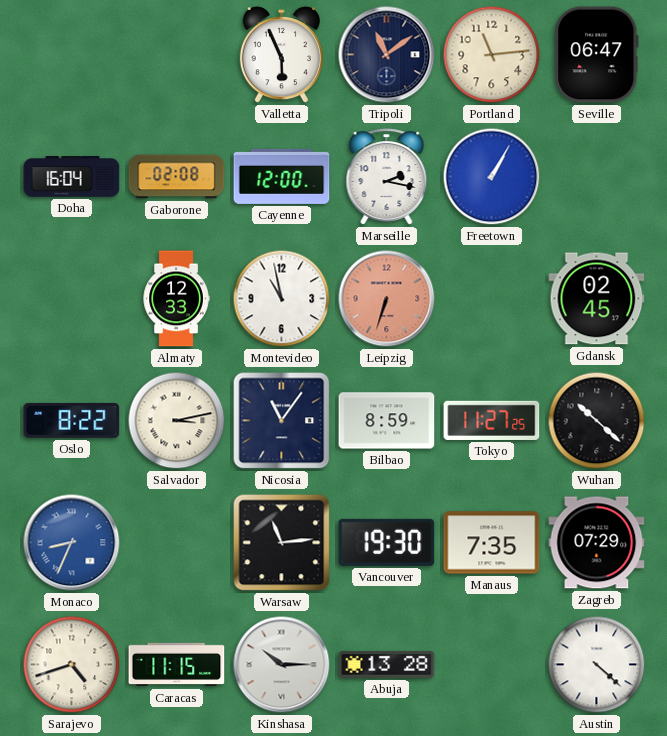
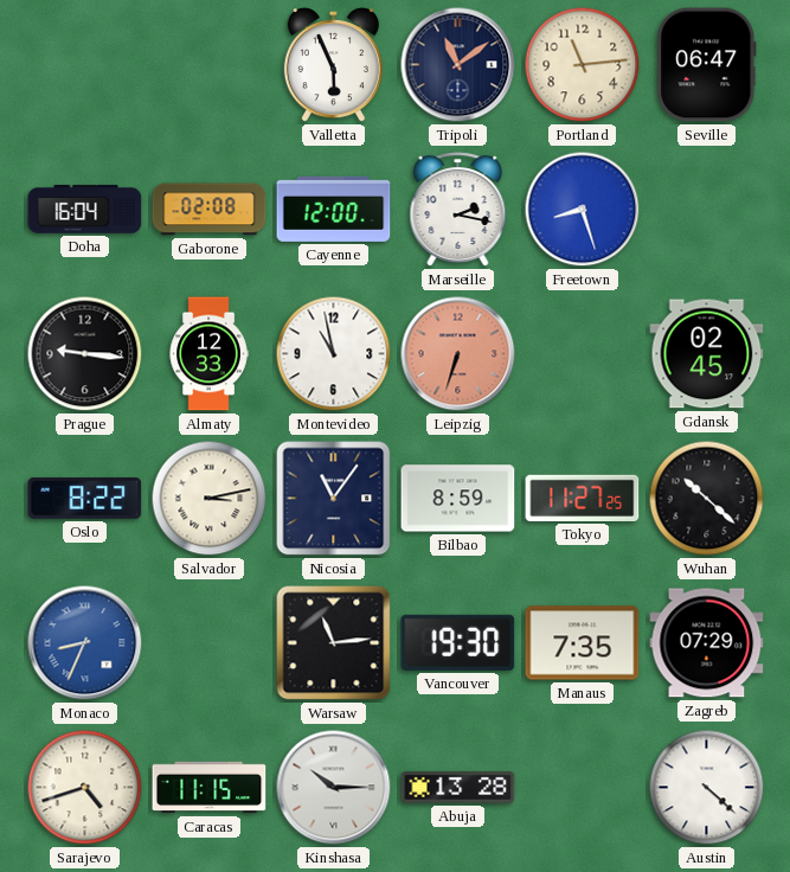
Freetown: 1:05 -> 8:27 (583, 210)
Prague: none -> 9:16 (85, 354)
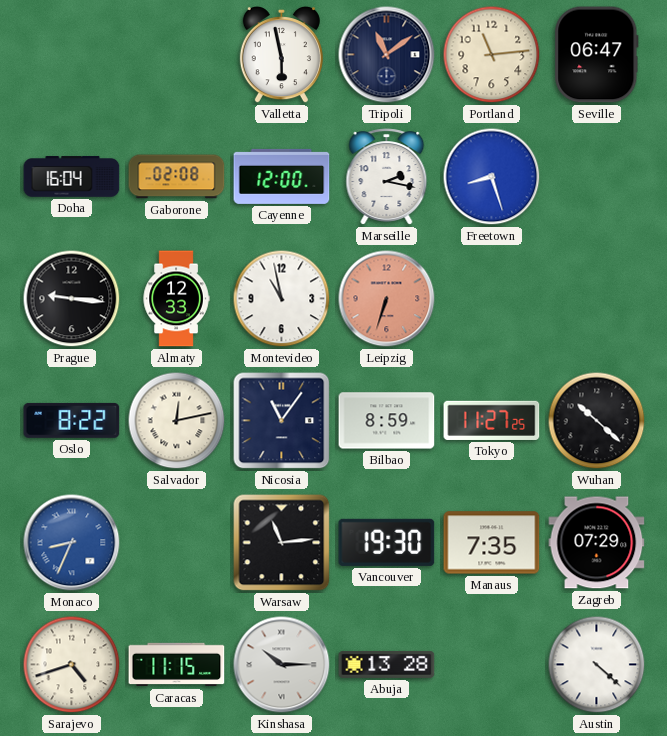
Valletta: 5:56 -> 5:58 (281, 56)
Gdansk: 02:45 -> none (707, 354)
Salvador: 3:13 -> 12:13 (177, 421)
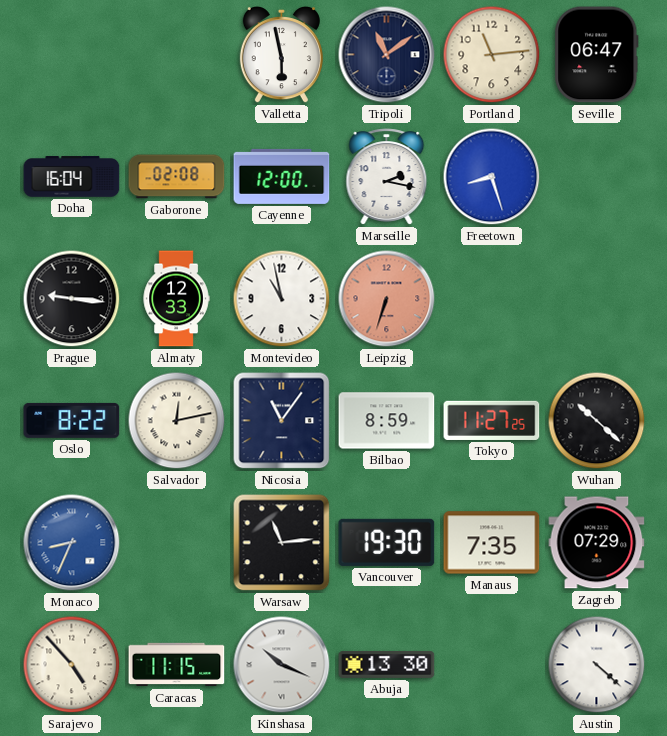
Sarajevo: 4:42 -> 4:53 (72, 665)
Kinshasa: 10:15 -> 10:19 (282, 665)
Abuja: 13:28 -> 13:30 (387, 664)
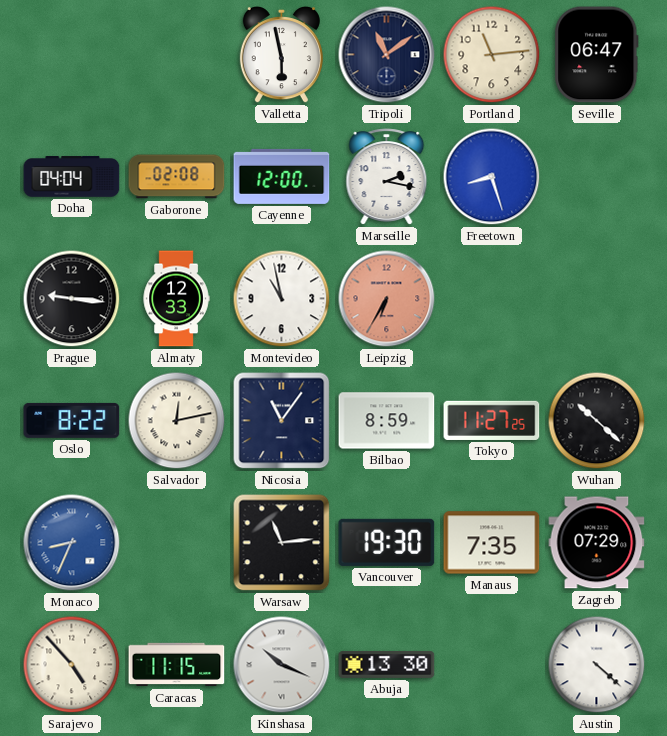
Doha: 16:04 -> 04:04 (72, 177)
Leipzig: 6:33 -> 6:35 (387, 299)
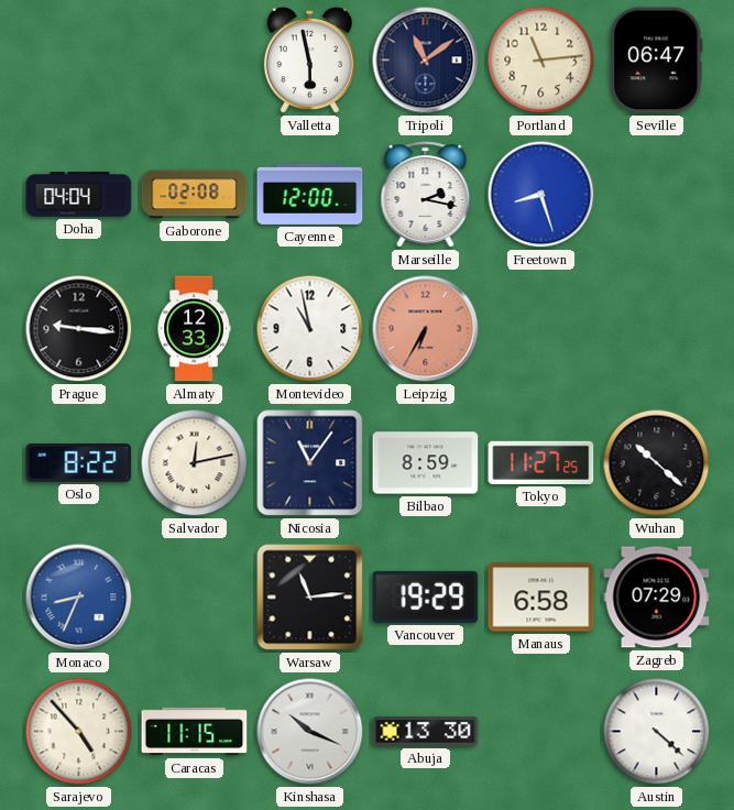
Vancouver: 19:30 -> 19:29 (426, 596)
Manaus: 7:35 -> 6:58 (541, 598)
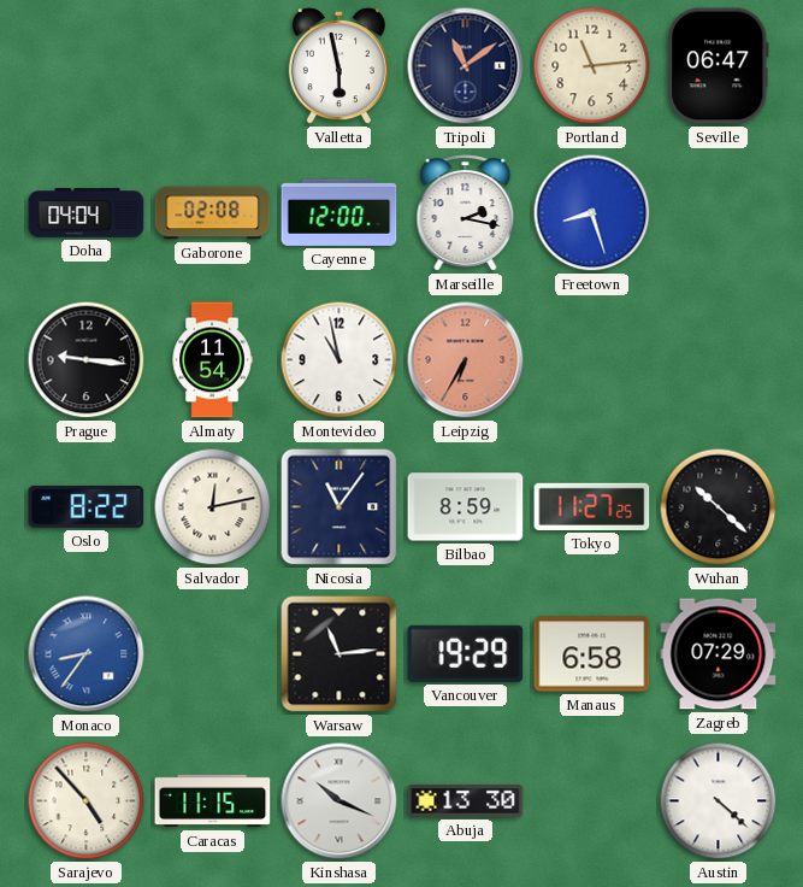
Almaty: 12:33 -> 11:54 (212, 360)
Monaco: 8:34 -> 8:36 (87, 654)
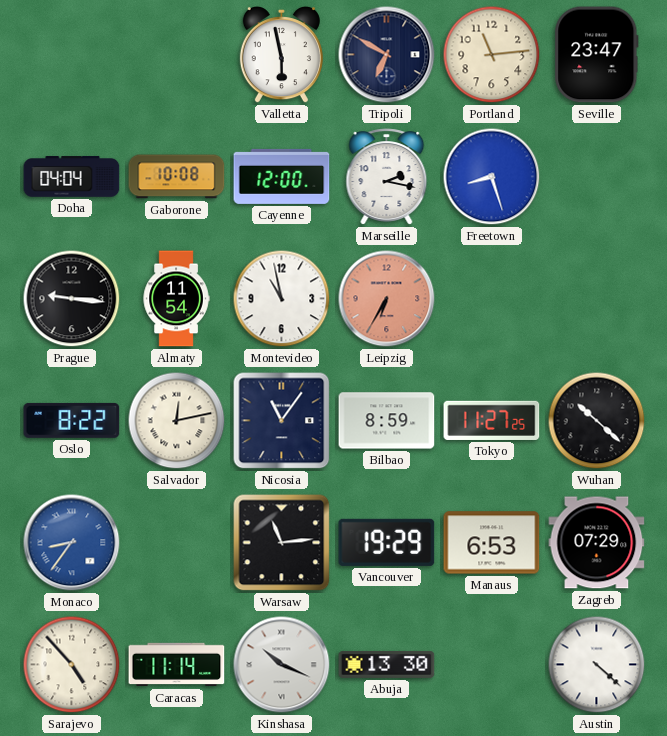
Tripoli: 11:09 -> 6:50 (387, 55)
Seville: 06:47 -> 23:47 (597, 55)
Gaborone: 02:08 -> 10:08 (177, 177)
Manaus: 6:58 -> 6:53 (492, 543)
Caracas: 11:15 -> 11:14 (177, 665)
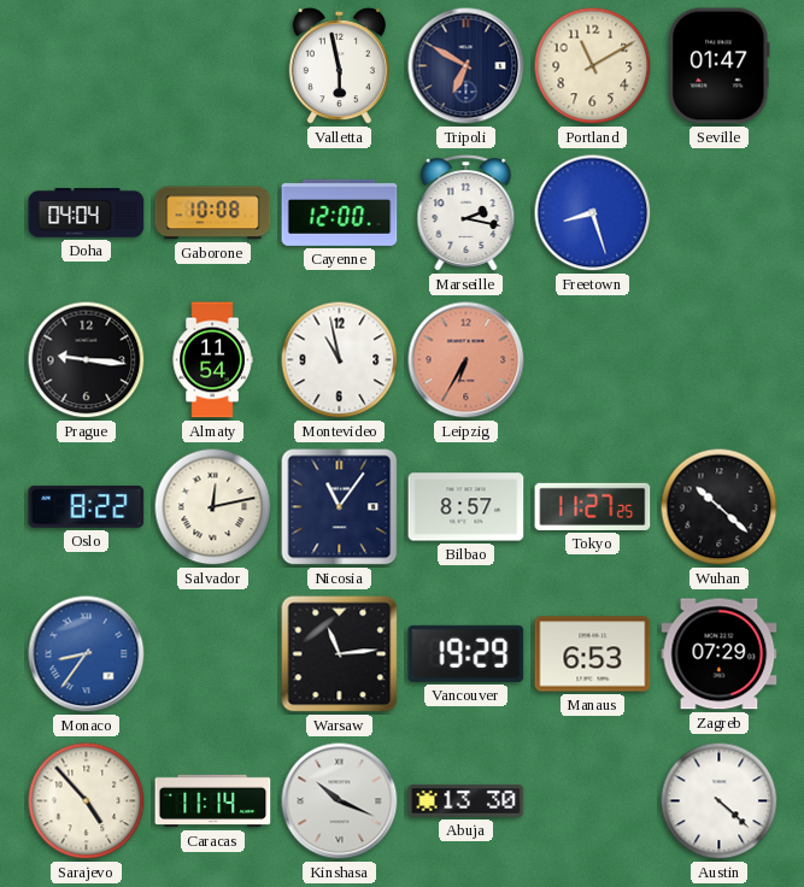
Portland: 11:14 -> 11:10 (593, 66)
Seville: 23:47 -> 01:47 (720, 66)
Bilbao: 8:59 -> 8:57 (466, 507)
